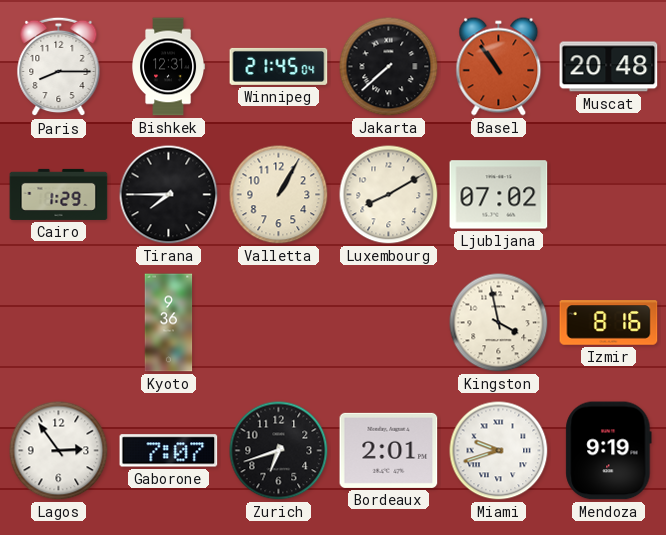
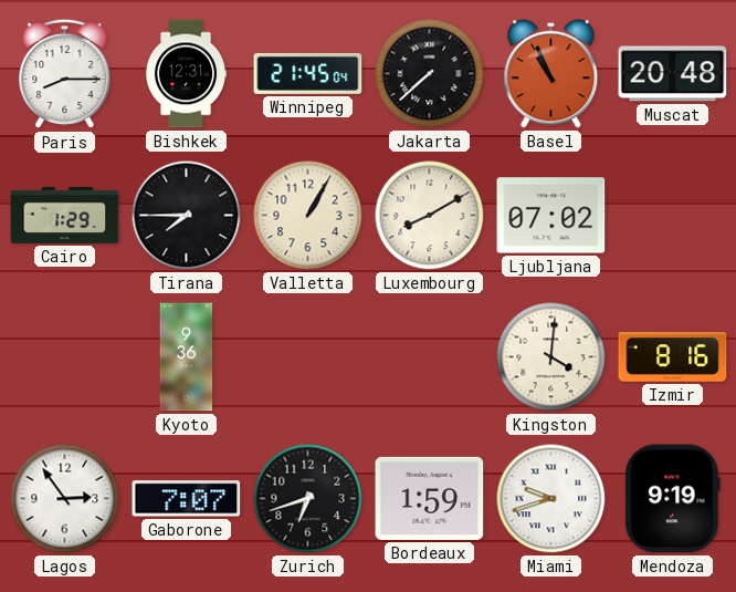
Basel: 10:54 -> 10:56 (551, 74)
Kingston: 3:58 -> 4:01 (551, 357)
Bordeaux: 2:01 -> 1:59 (430, 498)
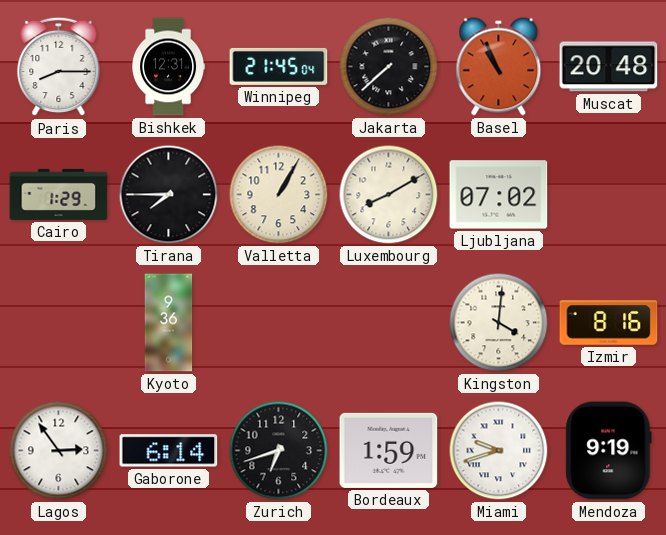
Gaborone: 7:07 -> 6:14 (169, 451)
